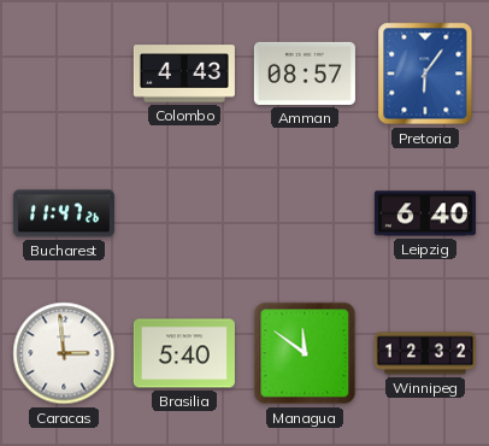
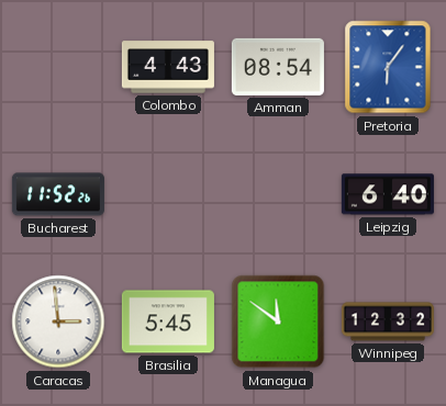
Amman: 08:57 -> 08:54 (278, 67)
Bucharest: 11:47 -> 11:52 (58, 194)
Brasilia: 5:40 -> 5:45 (168, 322)
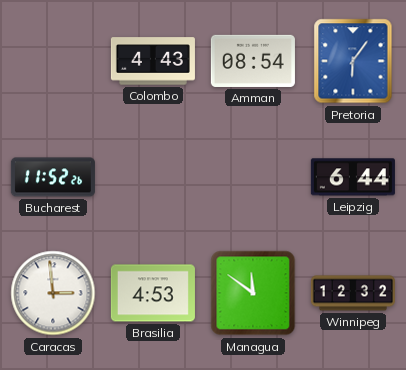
Leipzig: 6:40 -> 6:44 (353, 177)
Brasilia: 5:45 -> 4:53 (153, 293)
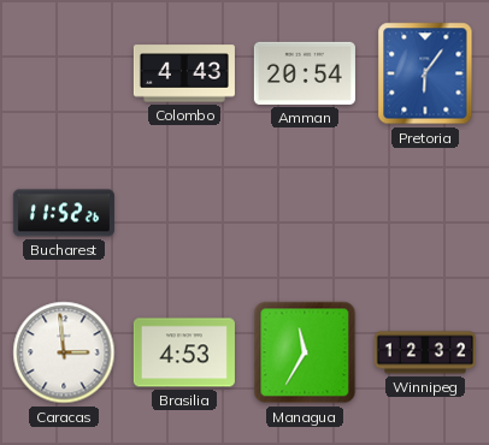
Amman: 08:54 -> 20:54 (305, 73)
Leipzig: 6:44 -> none (353, 177)
Managua: 11:51 -> 11:35 (305, 352)
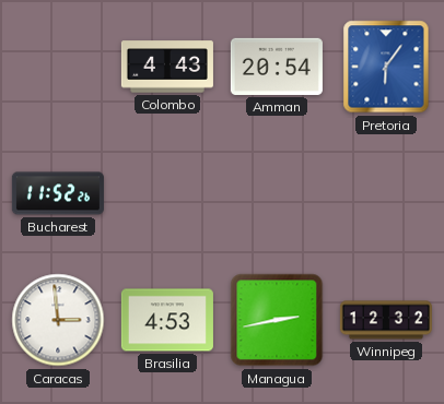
Managua: 11:35 -> 2:43 (277, 320)
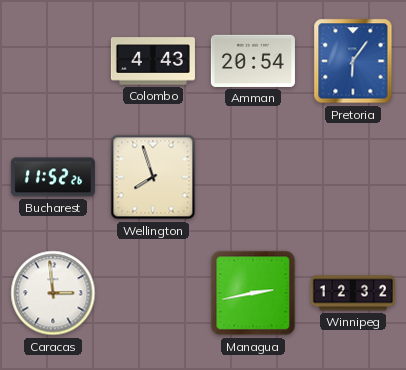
Wellington: none -> 7:57 (153, 177)
Brasilia: 4:53 -> none (167, 320)
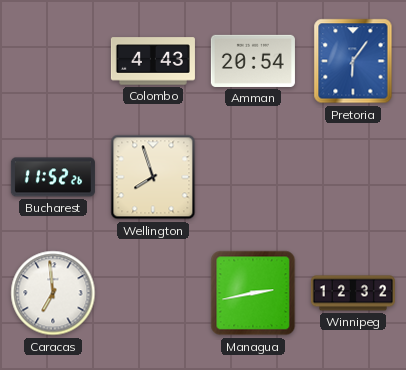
Caracas: 2:59 -> 6:59 (53, 293)
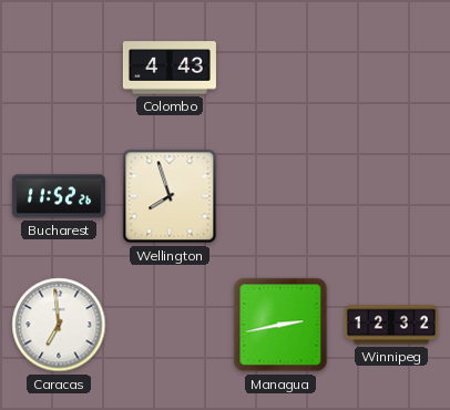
Amman: 20:54 -> none (253, 61)
Pretoria: 6:06 -> none (353, 61)
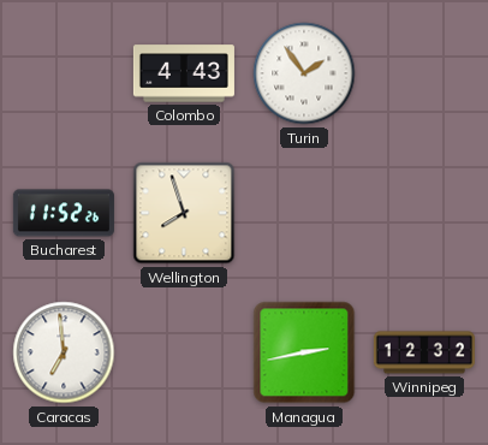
Turin: none -> 1:54 (304, 73)
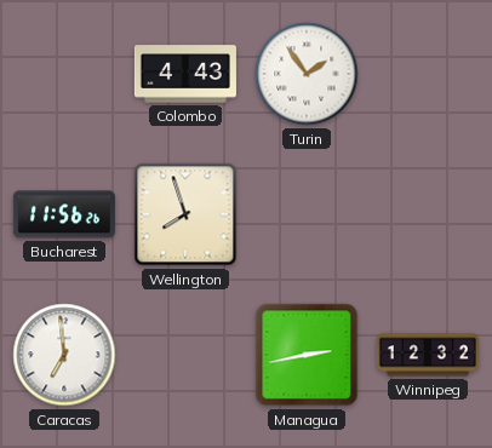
Bucharest: 11:52 -> 11:56 (64, 214)
